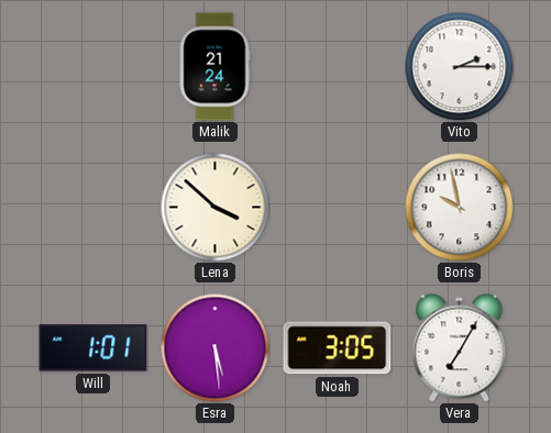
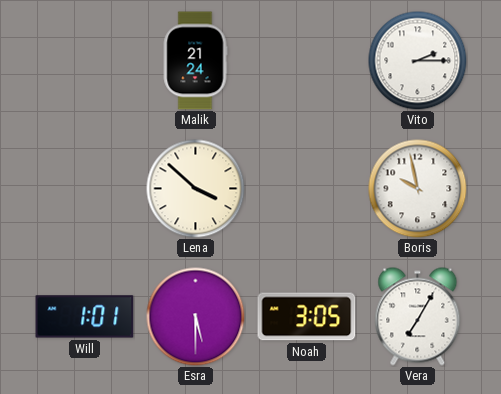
Esra: 5:29 -> 5:30 (196, 317)
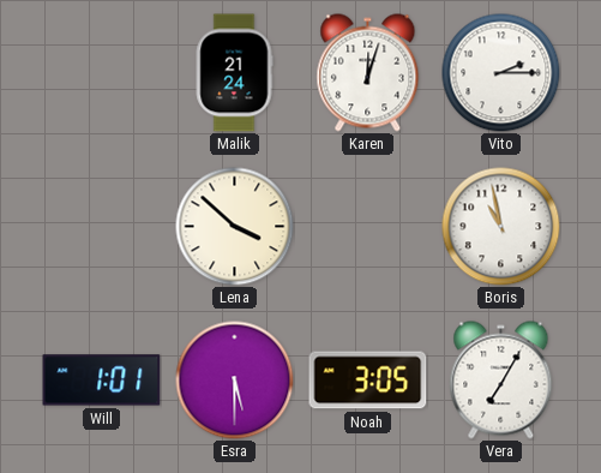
Karen: none -> 12:03 (368, 73)
Boris: 9:58 -> 10:58 (501, 227)
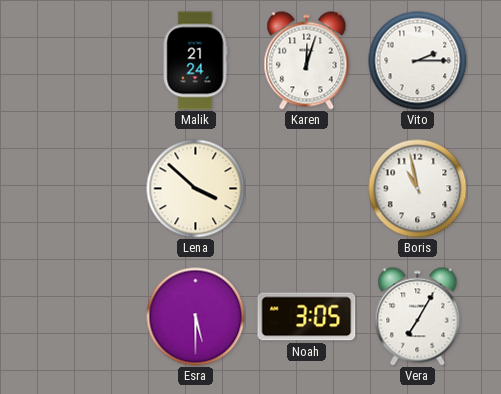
Will: 1:01 -> none (102, 381)
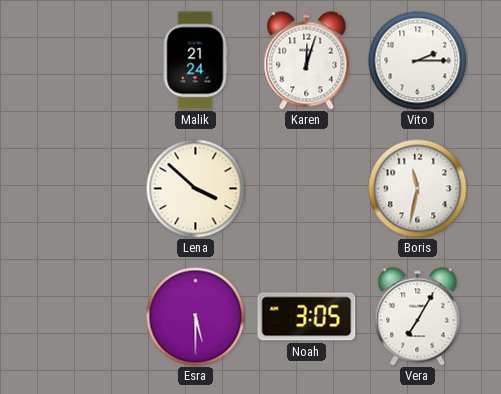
Boris: 10:58 -> 11:32 (418, 189)
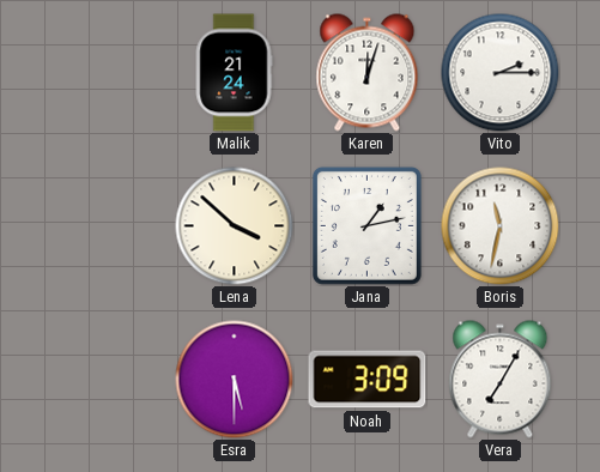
Jana: none -> 1:13 (366, 225)
Noah: 3:05 -> 3:09 (368, 380)
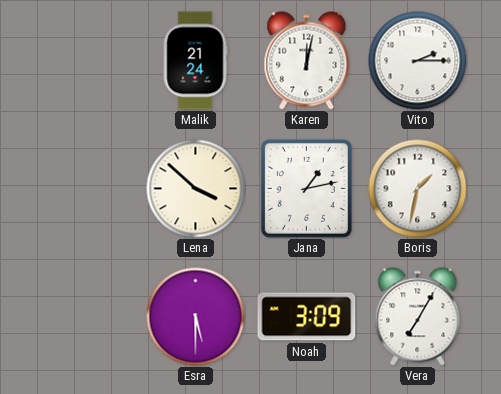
Karen: 12:03 -> 12:02 (307, 61)
Boris: 11:32 -> 1:32 (418, 189)
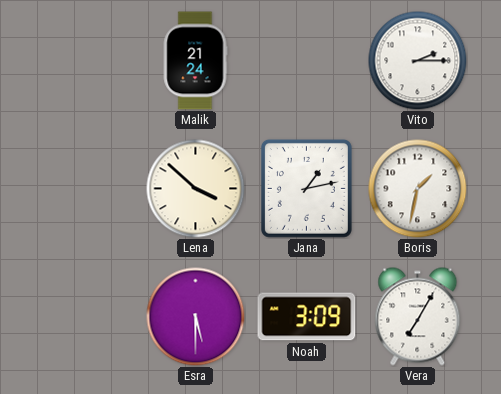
Karen: 12:02 -> none (307, 61)
